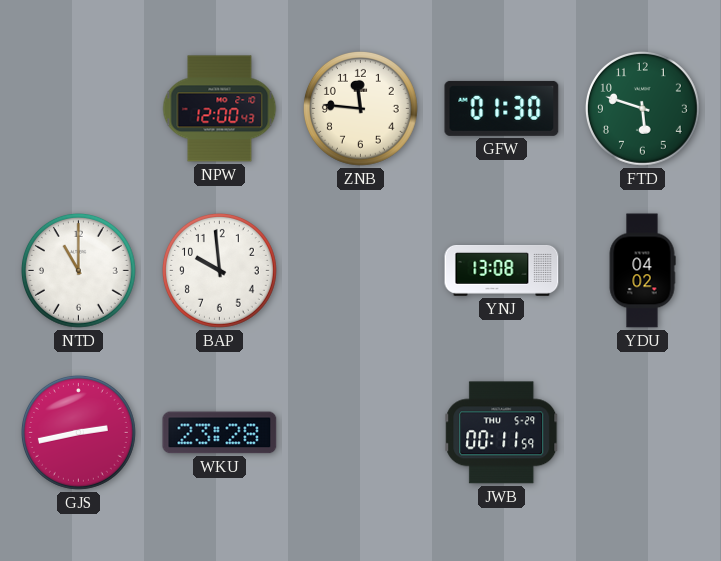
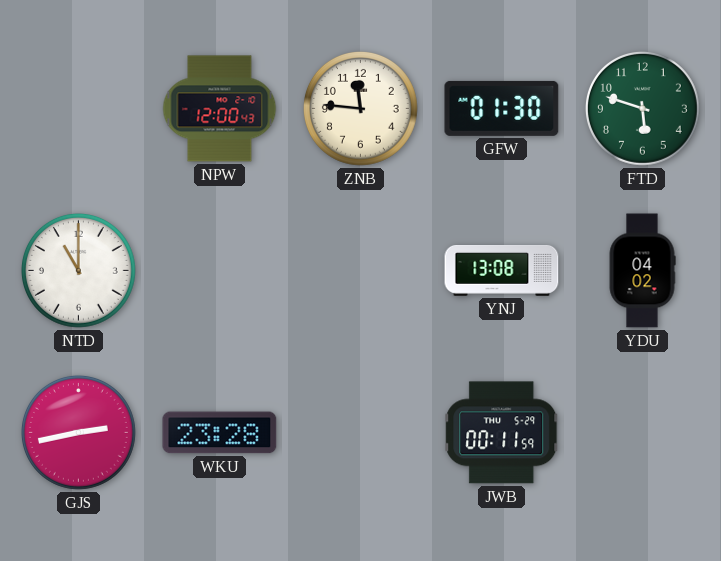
BAP: 9:59 -> none (219, 270)
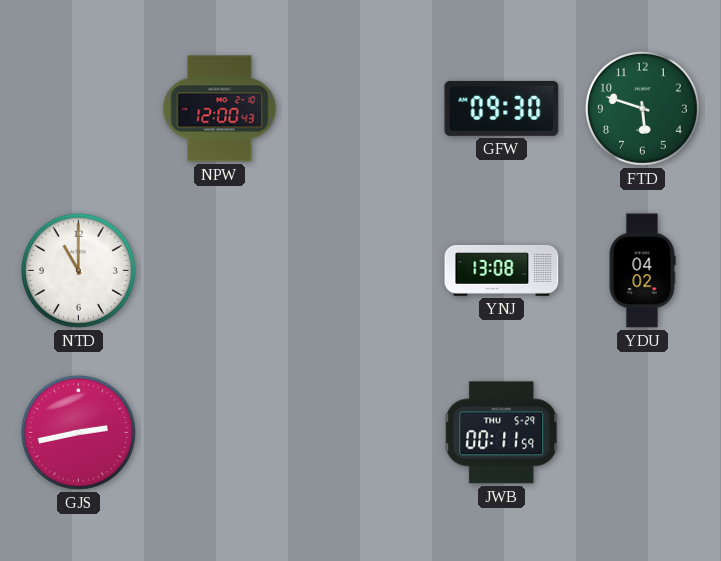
ZNB: 11:46 -> none (360, 108)
GFW: 01:30 -> 09:30 (502, 108)
WKU: 23:28 -> none (220, 433)
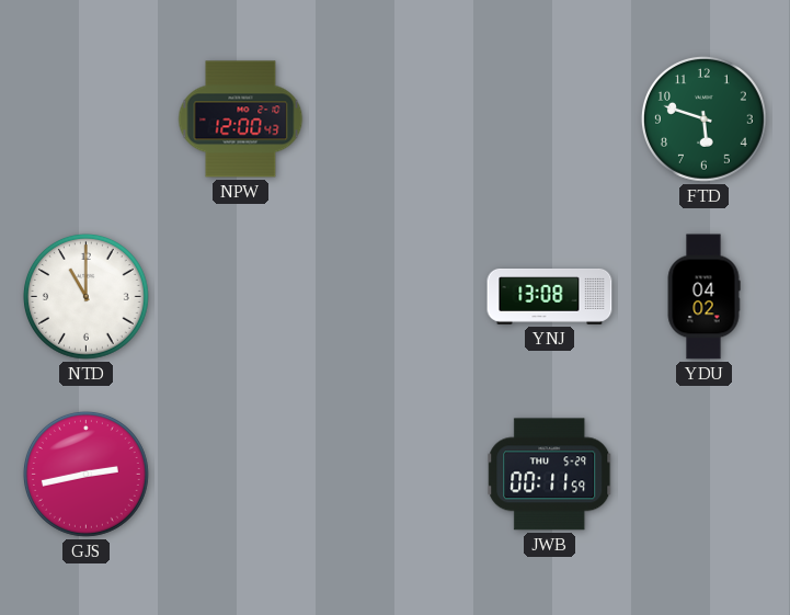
GFW: 09:30 -> none (502, 108)
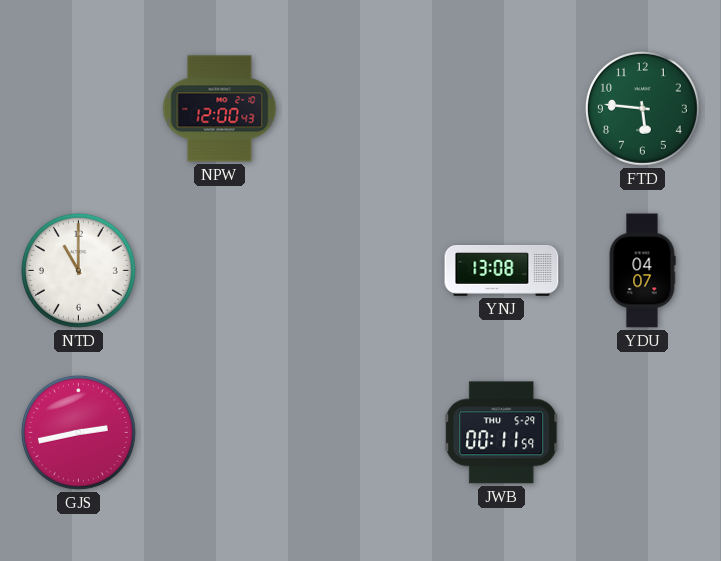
FTD: 5:48 -> 5:46 (642, 108)
YDU: 04:02 -> 04:07 (642, 271)
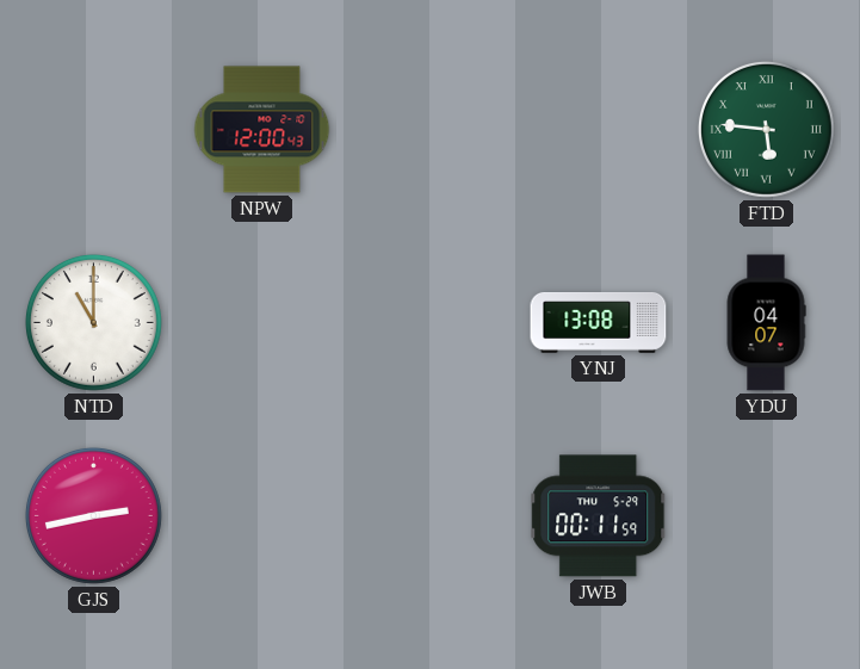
FTD numerals: Arabic -> Roman (766, 129)
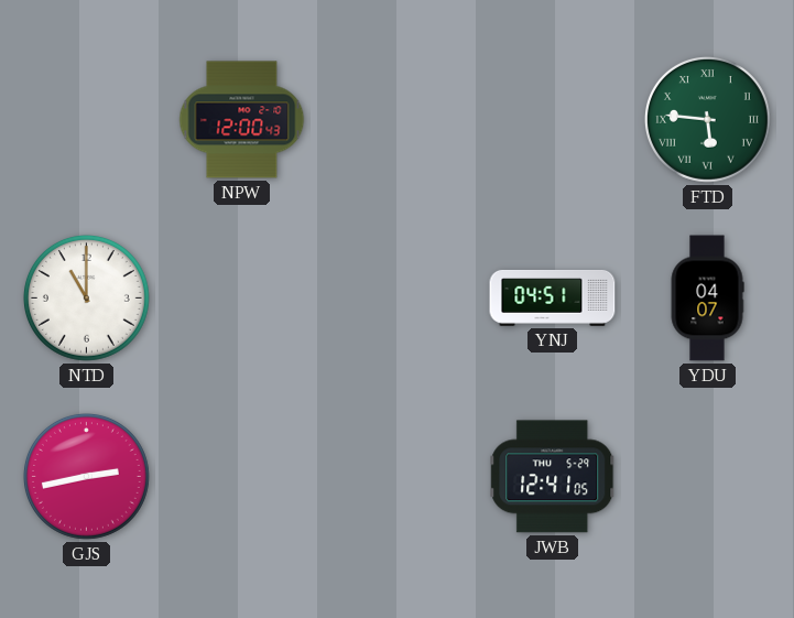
YNJ: 13:08 -> 04:51 (553, 299)
JWB: 00:11 -> 12:41 (553, 477)
